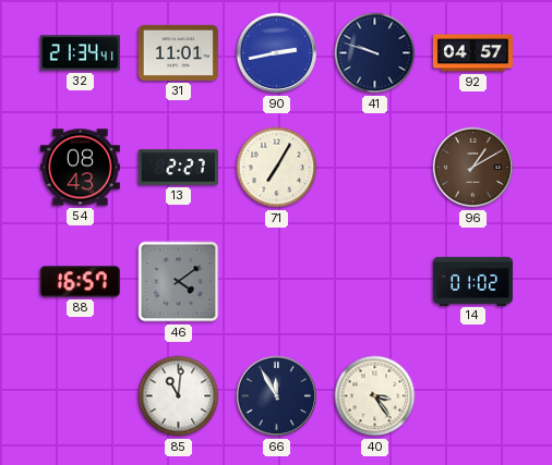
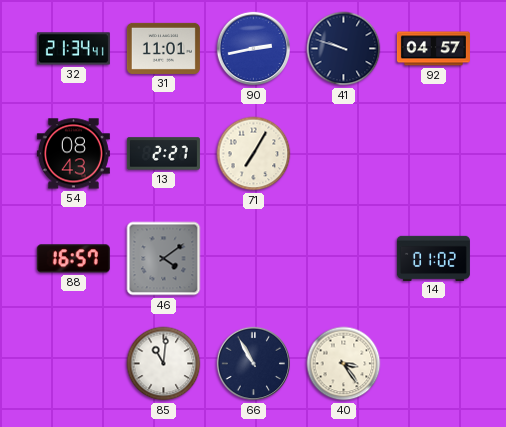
96: 1:10 -> none (473, 168)
66: 11:55 -> 10:55 (254, 364)
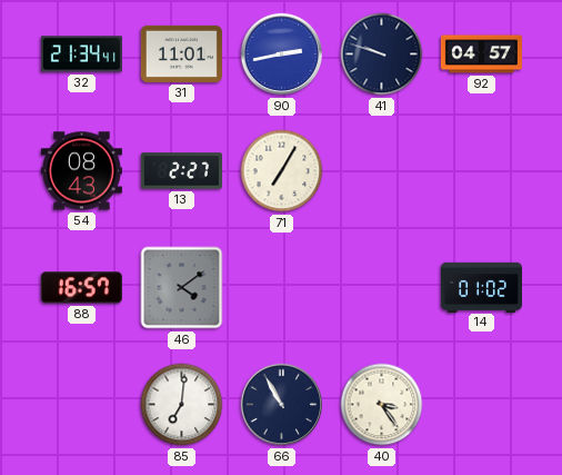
85: 11:01 -> 7:01 (182, 405)
